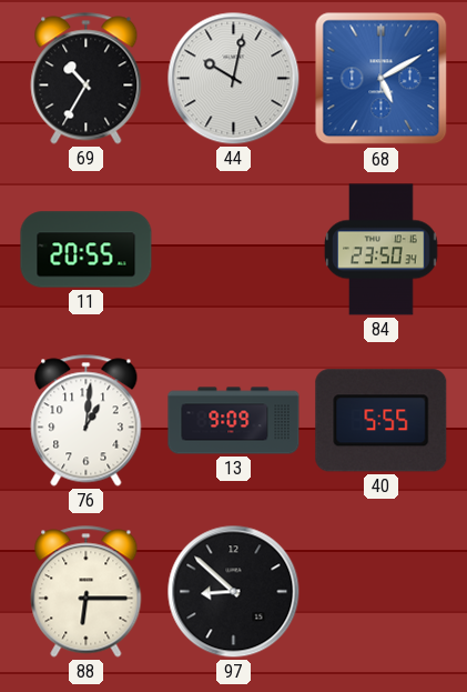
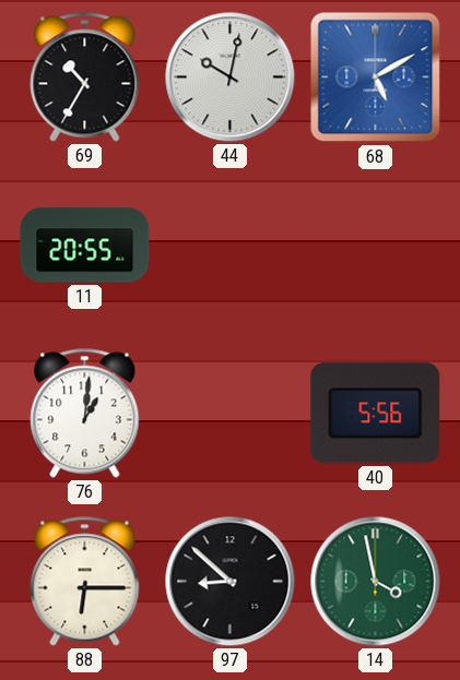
84: 23:50 -> none (382, 250)
13: 9:09 -> none (234, 421)
40: 5:55 -> 5:56 (376, 414)
14: none -> 3:58 (376, 582)
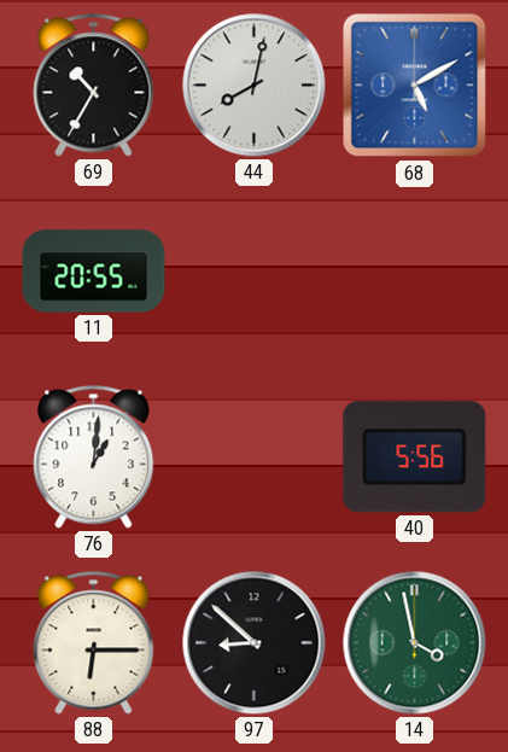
44: 10:02 -> 8:02 (255, 86)
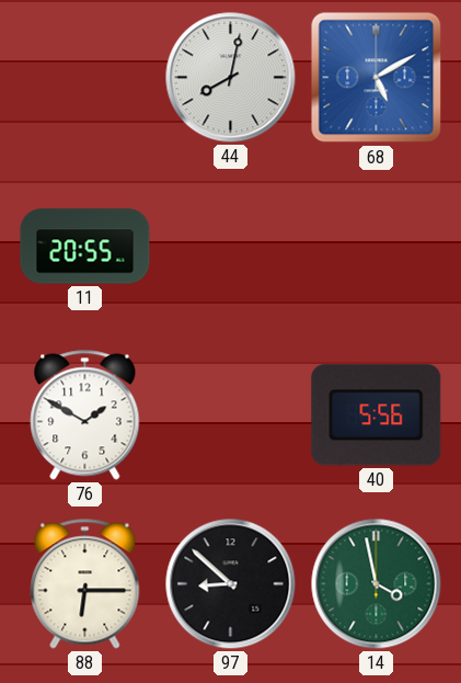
69: 10:35 -> none (94, 86)
76: 1:01 -> 1:50 (85, 416)
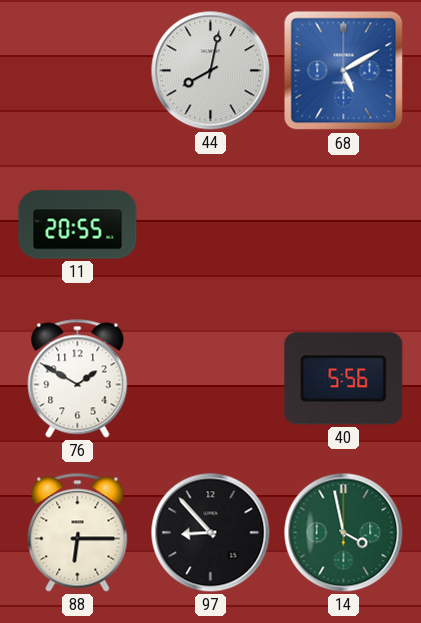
97: 8:52 -> 8:53 (211, 533)
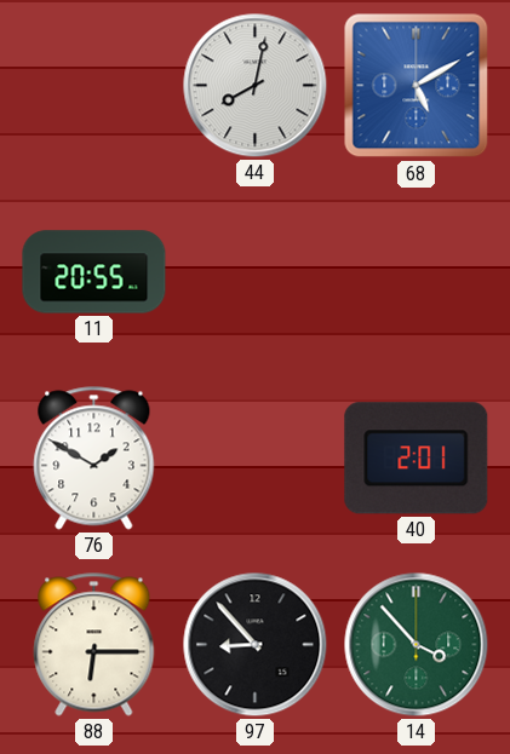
40: 5:56 -> 2:01 (417, 459)
14: 3:58 -> 3:53 (417, 645)
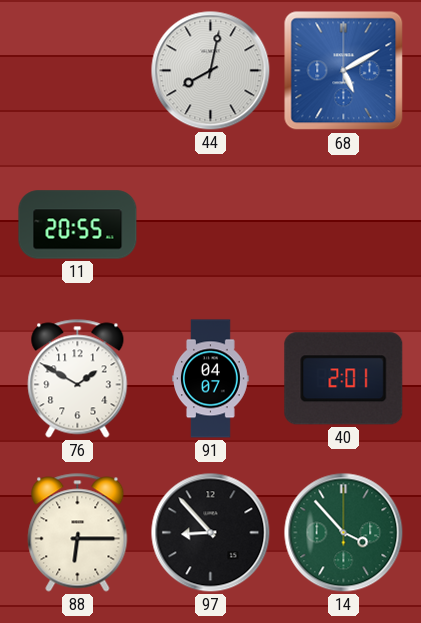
91: none -> 04:07 (211, 379)
